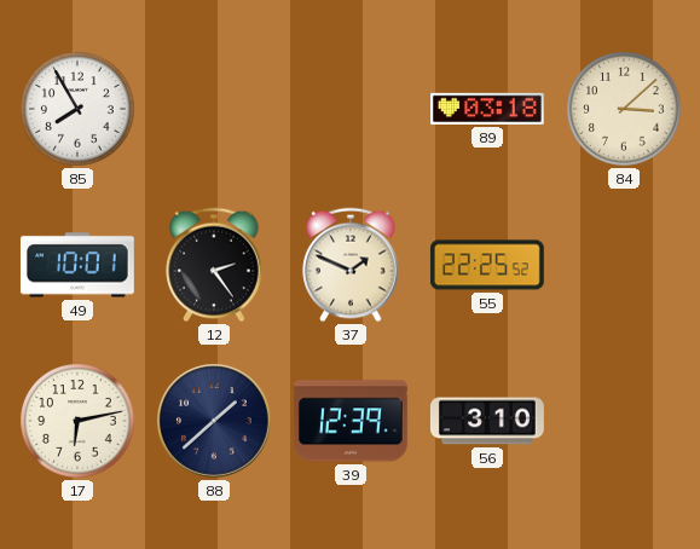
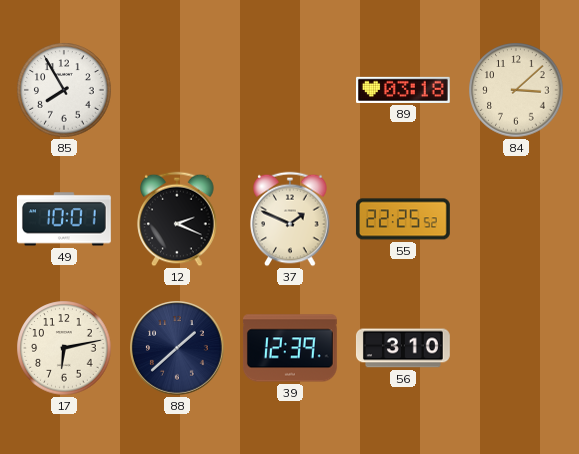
12: 2:24 -> 2:19 (177, 219)
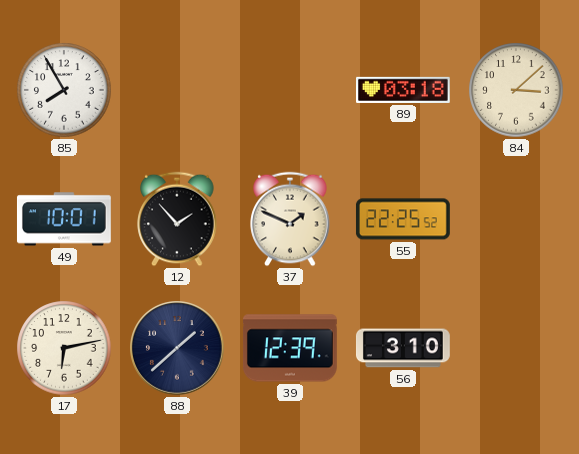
12: 2:19 -> 1:53 (177, 219)
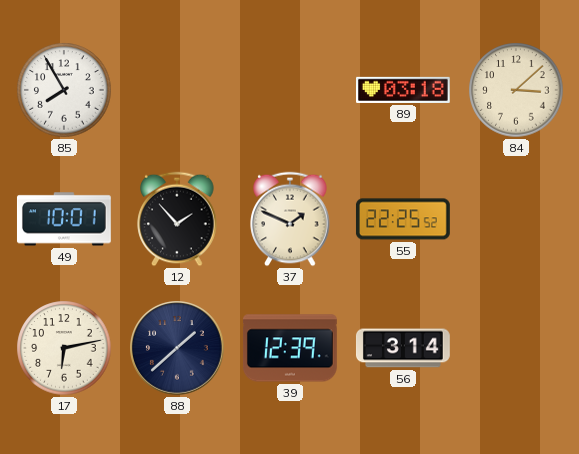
56: 3:10 -> 3:14 (403, 348)
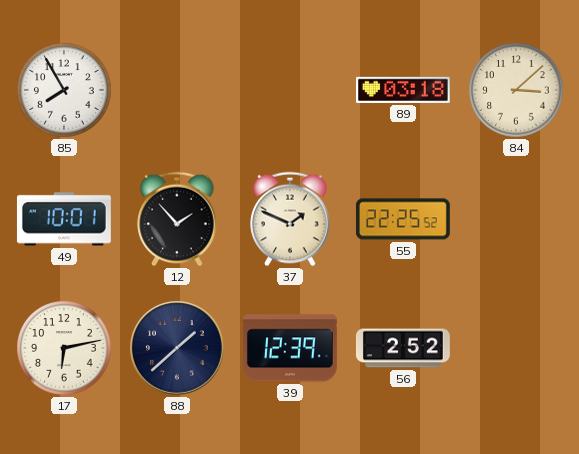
56: 3:14 -> 2:52 (403, 348)
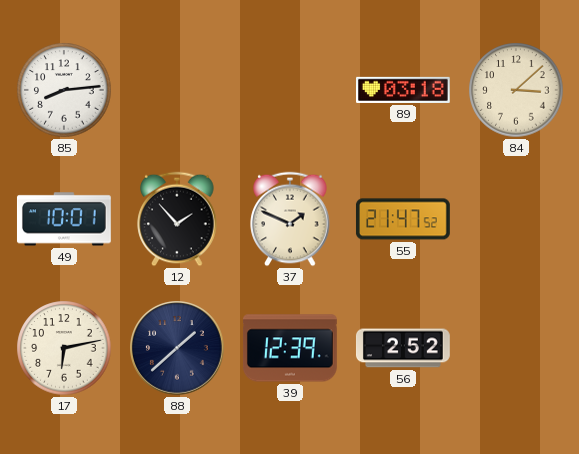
85: 7:55 -> 8:14 (64, 90)
55: 22:25 -> 21:47 (403, 219)
